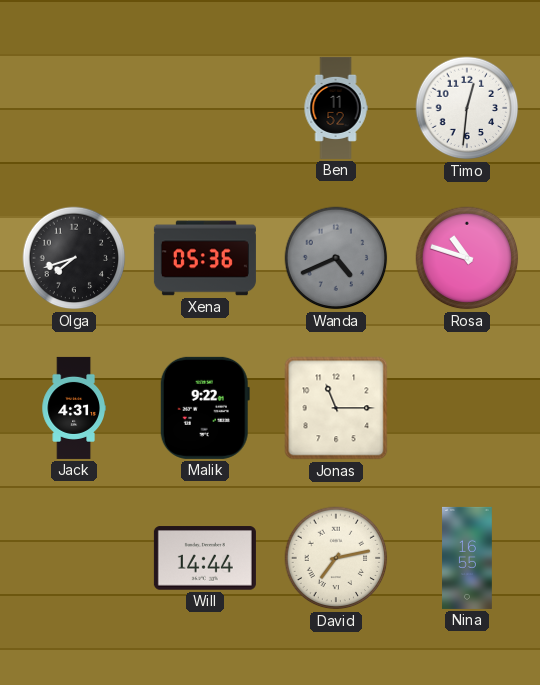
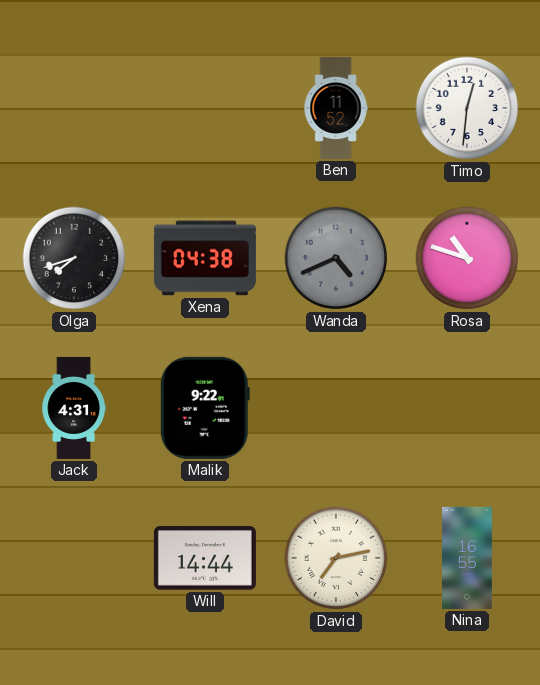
Xena: 05:36 -> 04:38 (205, 258)
Jonas: 11:15 -> none (336, 408)
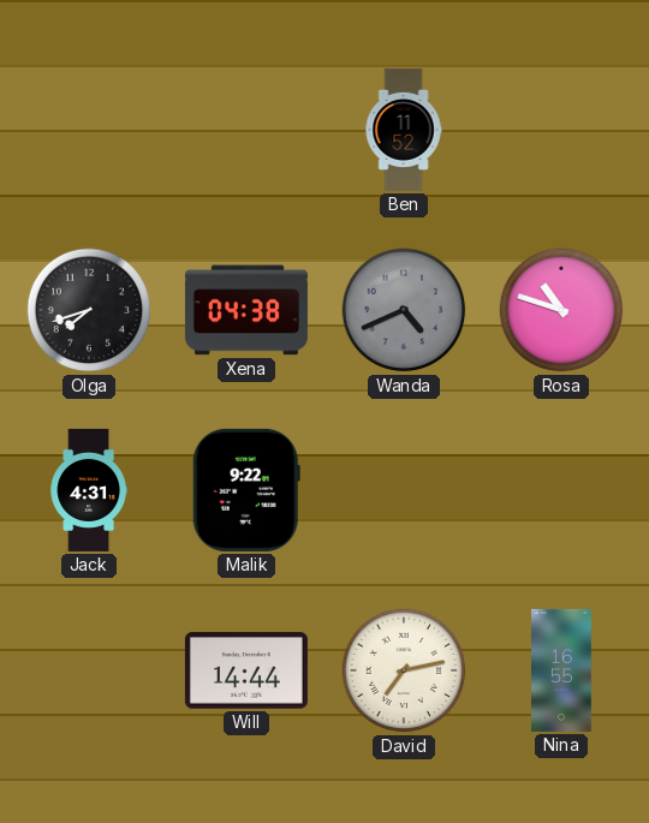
Timo: 12:31 -> none (467, 108)
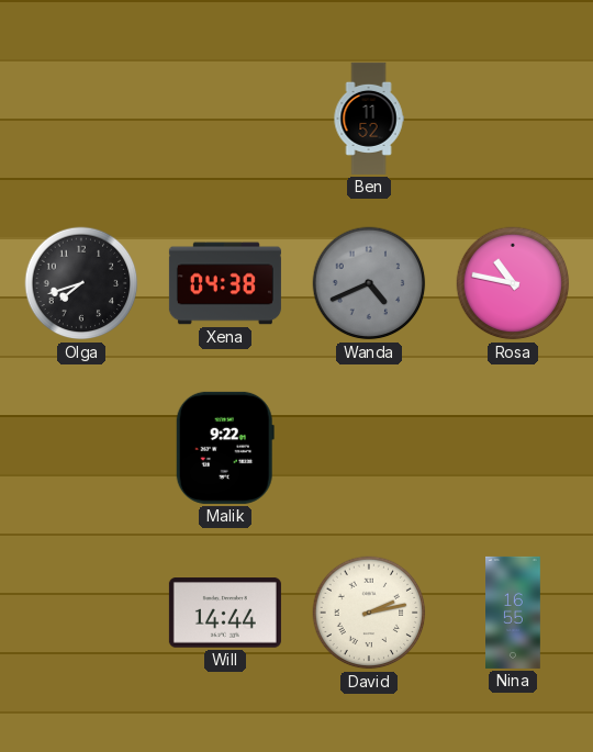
Rosa: 10:48 -> 10:47 (513, 283)
Jack: 4:31 -> none (89, 490)
David: 7:13 -> 2:13 (369, 613)
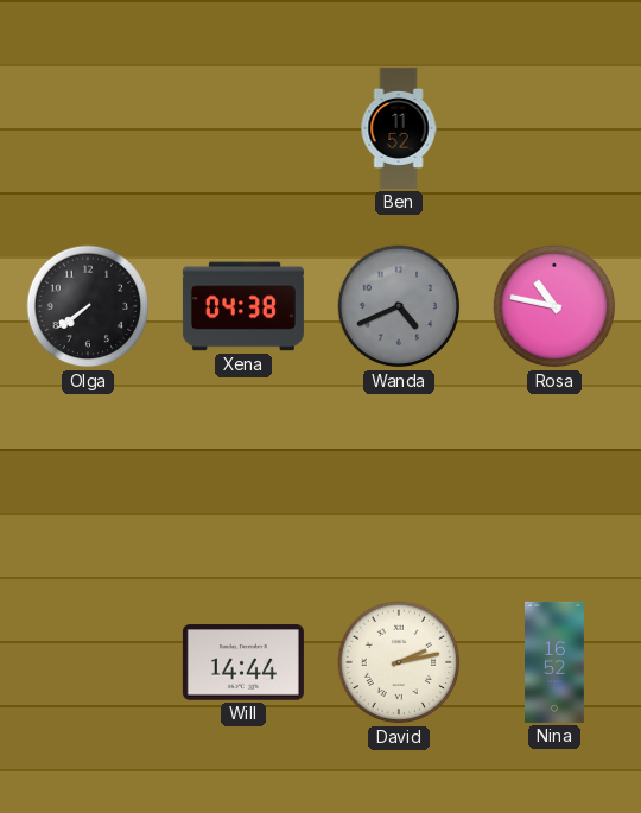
Olga: 7:42 -> 7:39 (88, 306)
Malik: 9:22 -> none (225, 448)
Nina: 16:55 -> 16:52 (556, 662)
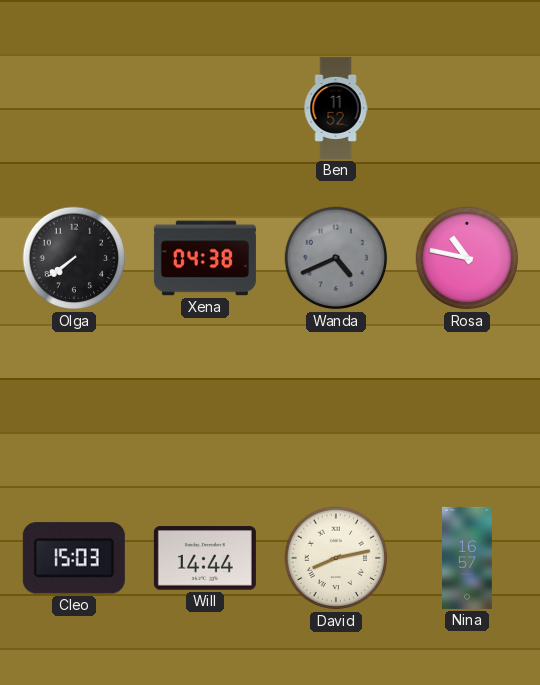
Cleo: none -> 15:03 (74, 558)
David: 2:13 -> 8:13 (336, 558)
Nina: 16:52 -> 16:57 (468, 558)
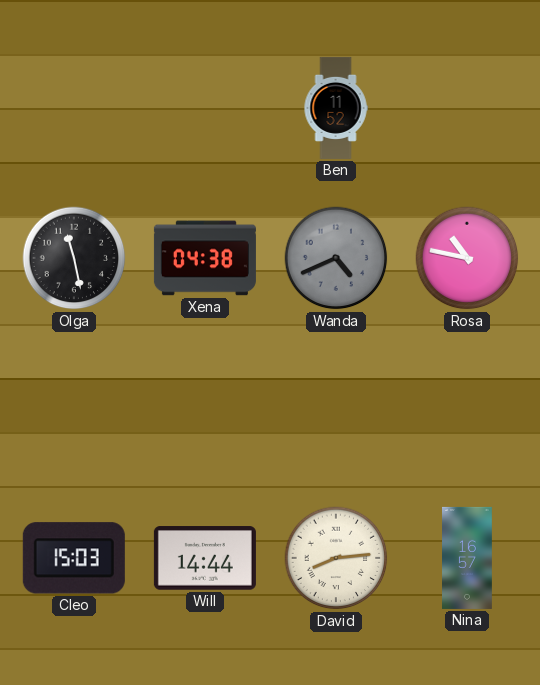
Olga: 7:39 -> 11:28 (74, 258)
David: 8:13 -> 8:14 (336, 558)
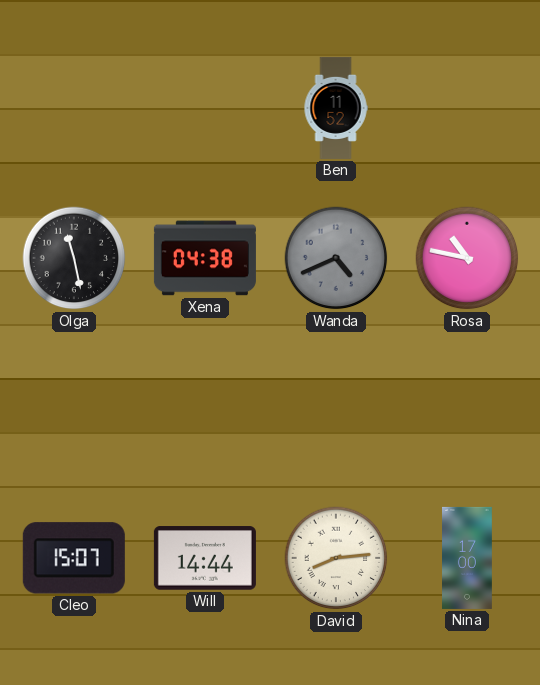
Cleo: 15:03 -> 15:07 (74, 558)
Nina: 16:57 -> 17:00 (468, 558)
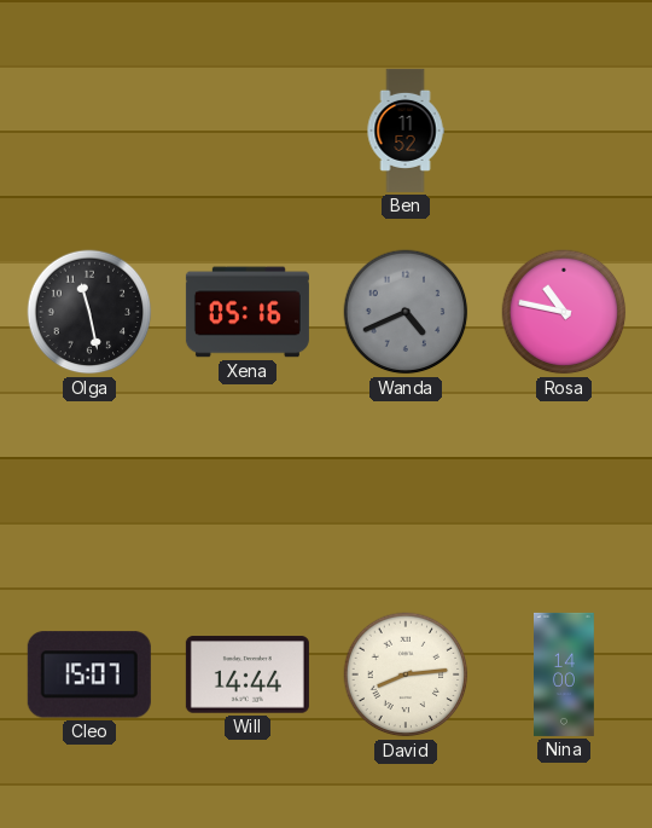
Xena: 04:38 -> 05:16 (248, 312)
Nina: 17:00 -> 14:00 (565, 674)
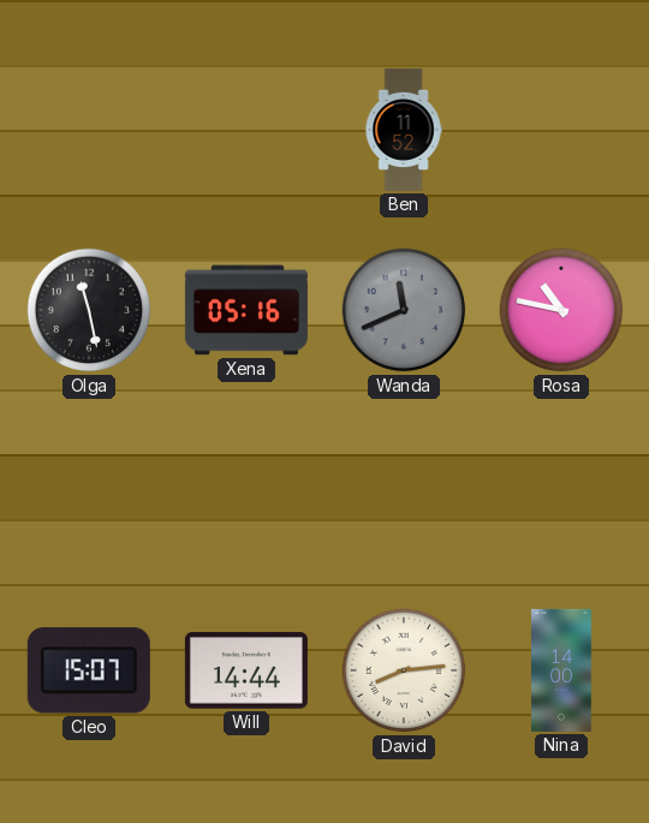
Wanda: 4:41 -> 11:41 (404, 310)
